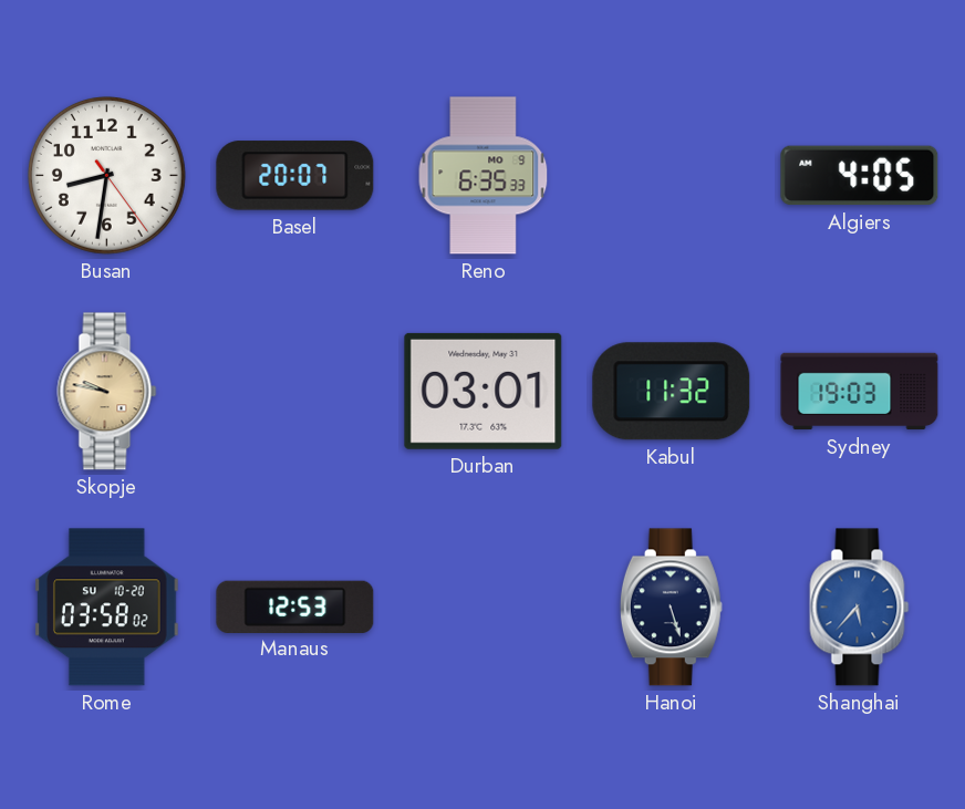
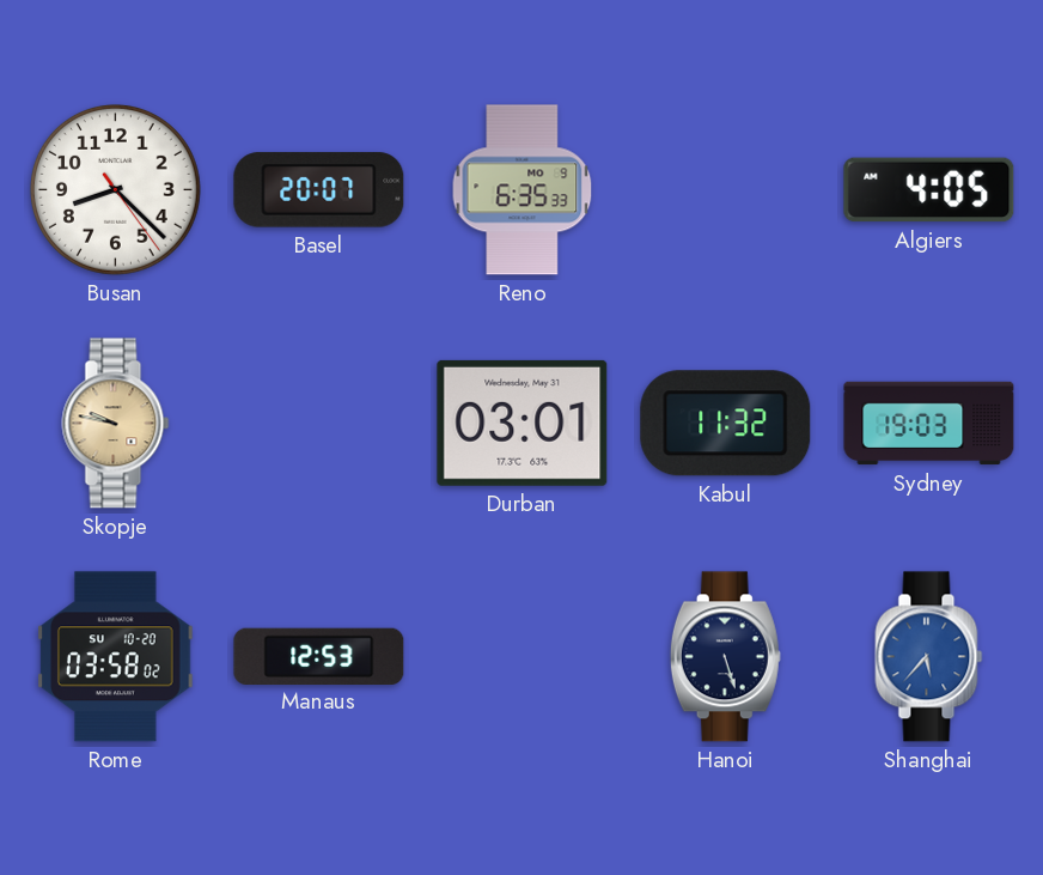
Busan: 8:31 -> 8:22 (116, 190)
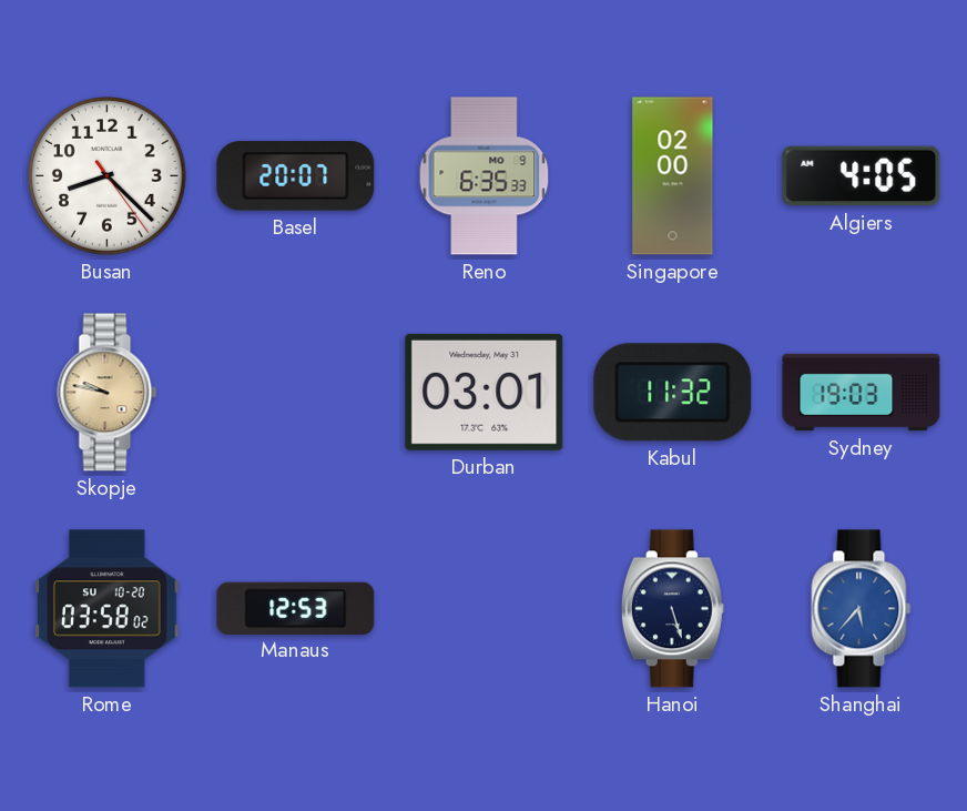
Singapore: none -> 02:00 (673, 176)
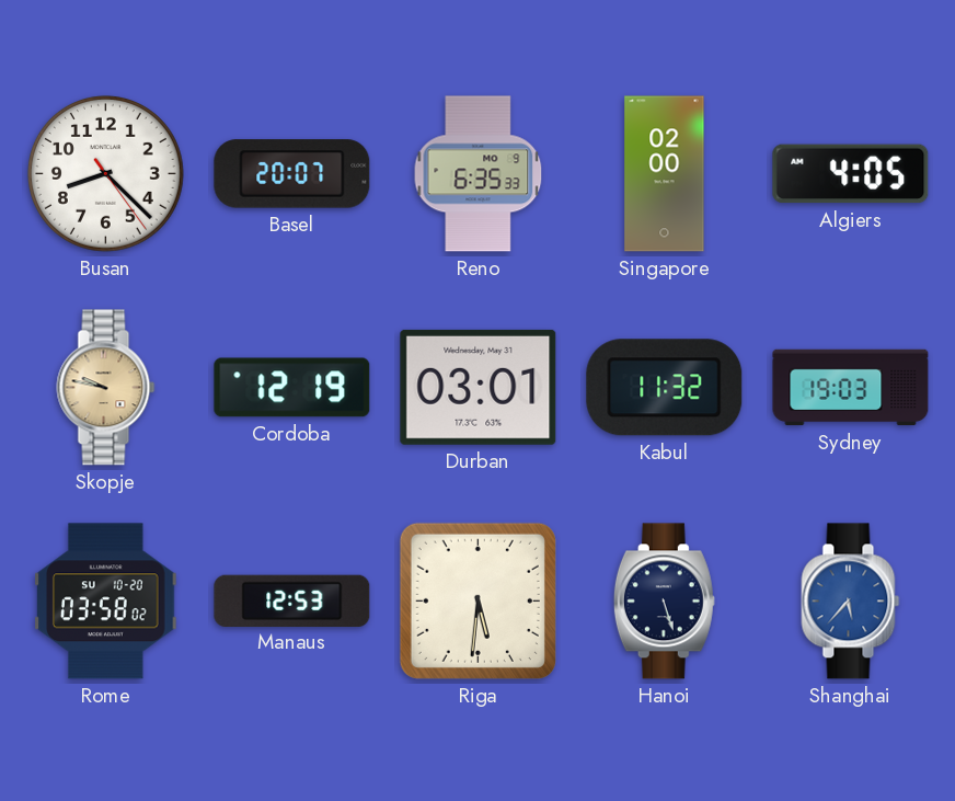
Cordoba: none -> 12:19 (292, 388)
Riga: none -> 5:31 (477, 600)
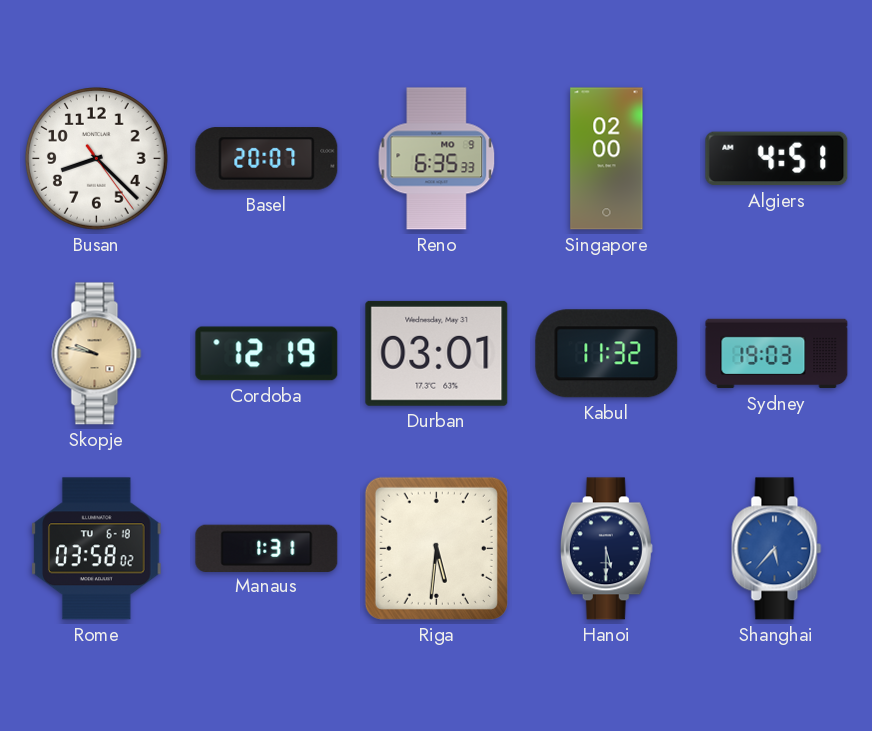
Algiers: 4:05 -> 4:51 (777, 159)
Rome date: SU 10-20 -> TU 6-18 (97, 549)
Manaus: 12:53 -> 1:31 (267, 548)
Hanoi: 5:27 -> 5:30 (606, 549)
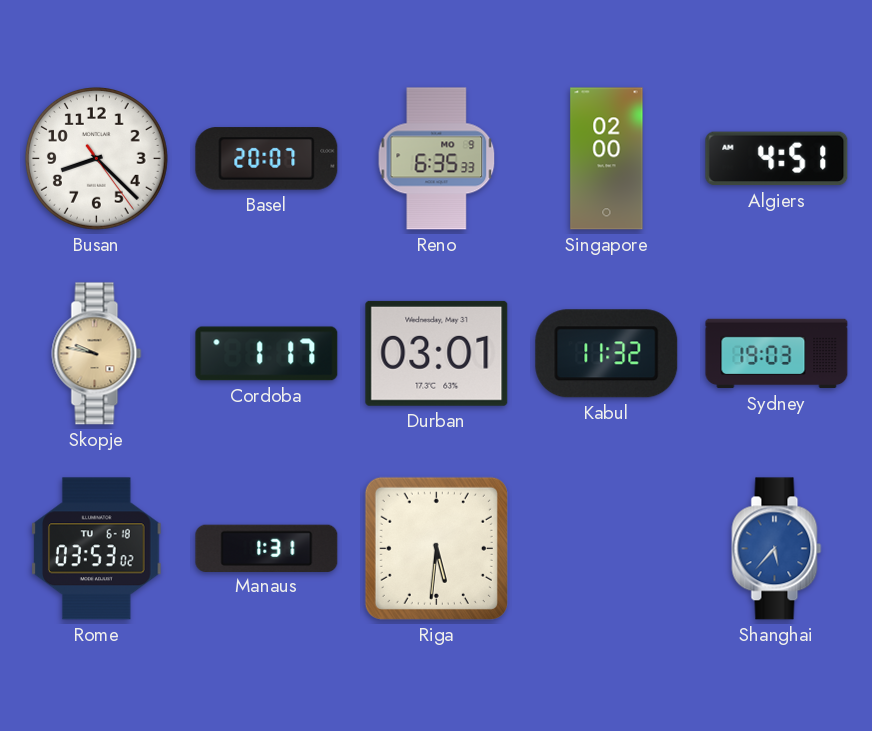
Cordoba: 12:19 -> 1:17 (267, 354)
Rome: 03:58 -> 03:53 (97, 549)
Hanoi: 5:30 -> none (606, 549)
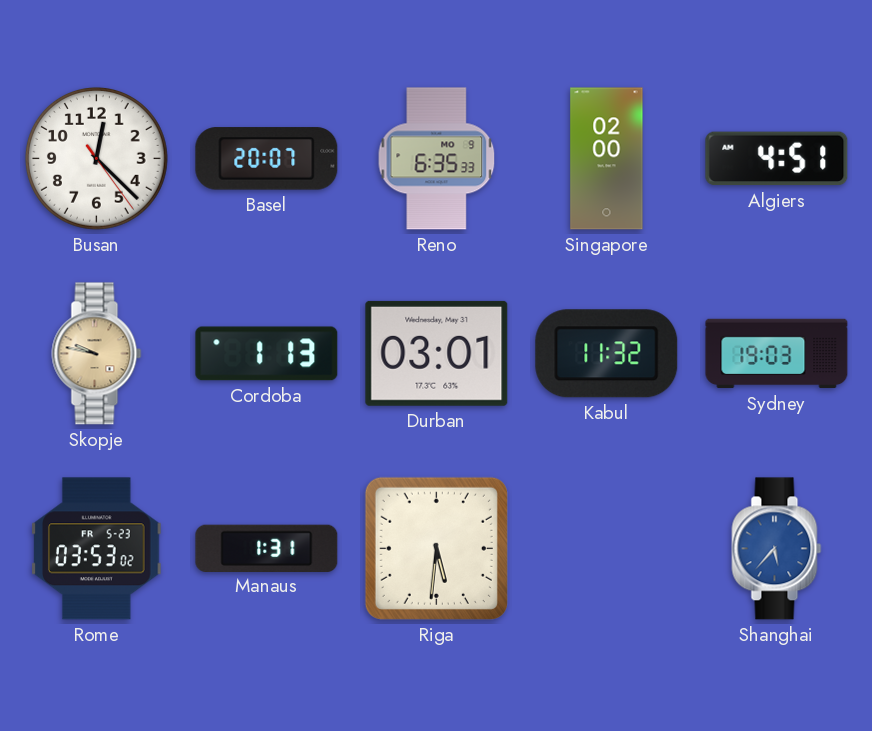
Busan: 8:22 -> 12:22 (97, 159)
Cordoba: 1:17 -> 1:13 (267, 354)
Rome date: TU 6-18 -> FR 5-23 (97, 549)
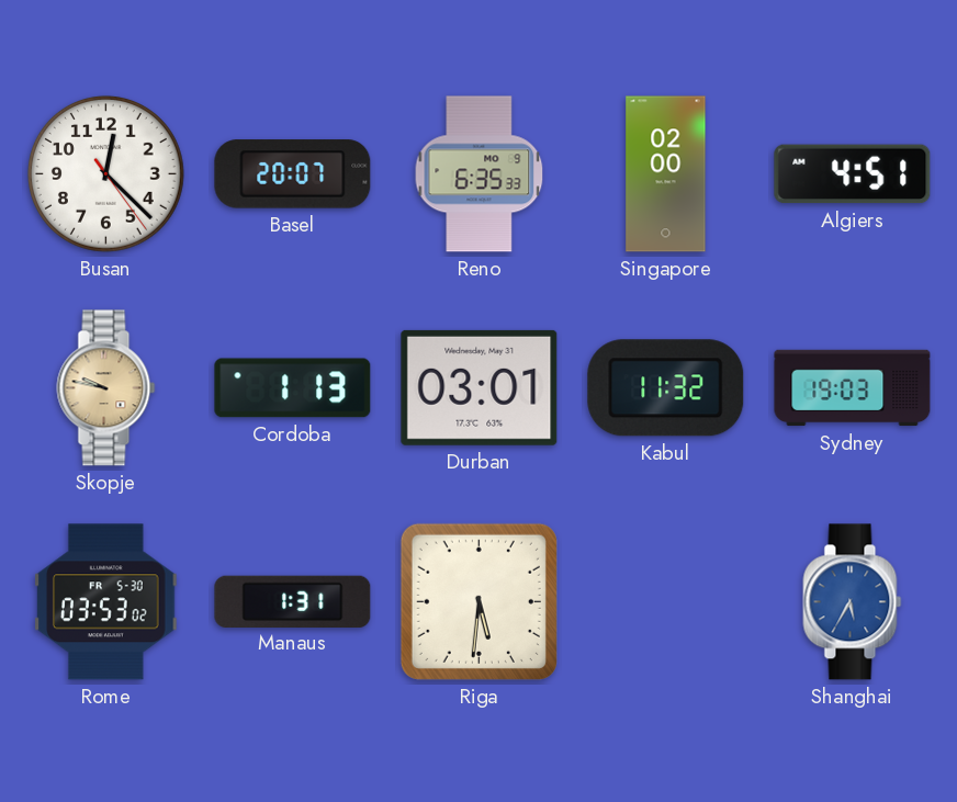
Rome date: FR 5-23 -> FR 5-30 (106, 602)
Shanghai: 5:37 -> 5:35 (853, 602)
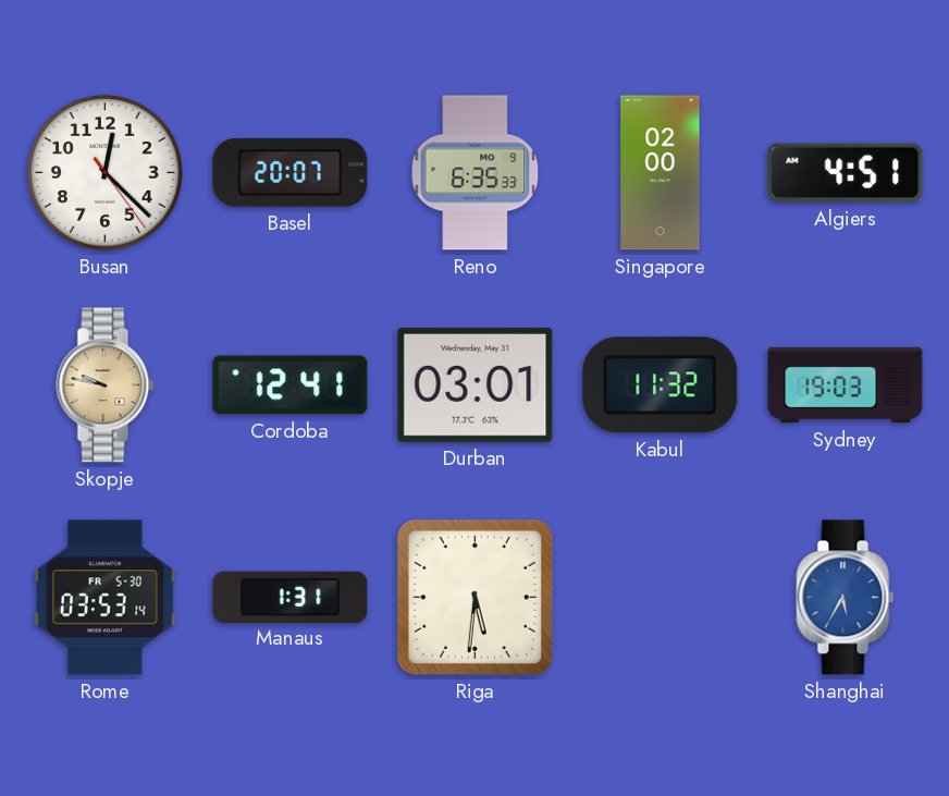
Cordoba: 1:13 -> 12:41 (291, 385)
Rome: 03:53:02 -> 03:53:14 (106, 598)
